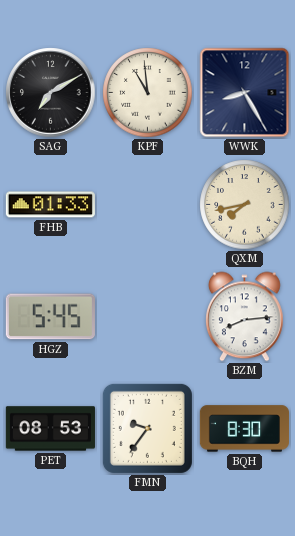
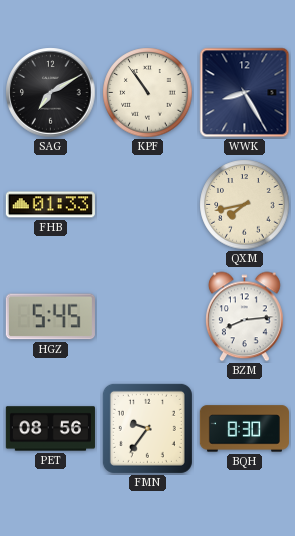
KPF: 10:59 -> 10:54 (148, 93)
PET: 08:53 -> 08:56 (50, 429)
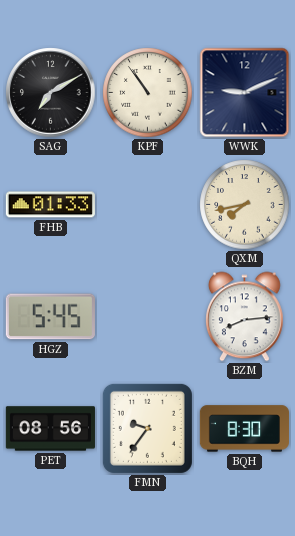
WWK: 8:25 -> 9:11 (245, 93)
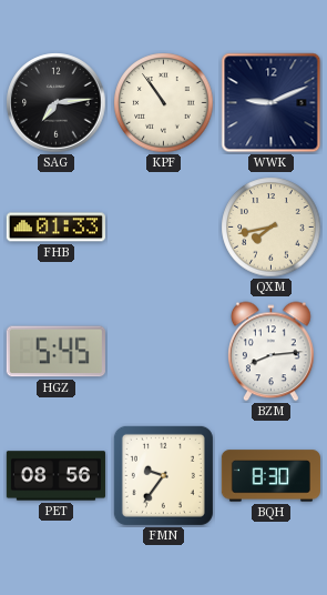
SAG: 7:10 -> 7:14 (57, 103)
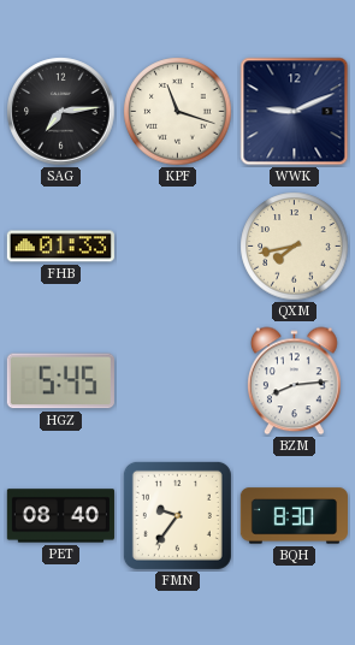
KPF: 10:54 -> 11:18 (178, 112)
PET: 08:56 -> 08:40 (60, 516)
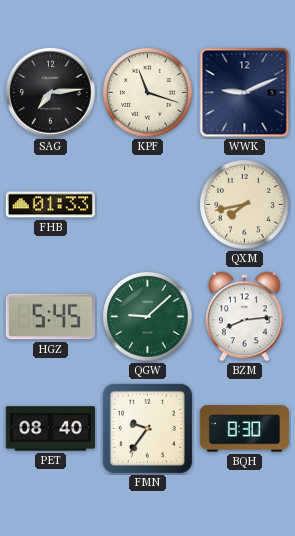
QGW: none -> 9:08 (148, 317)
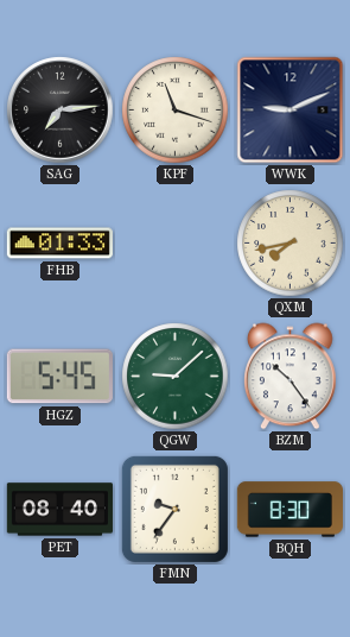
BZM: 8:14 -> 10:24 (291, 377)
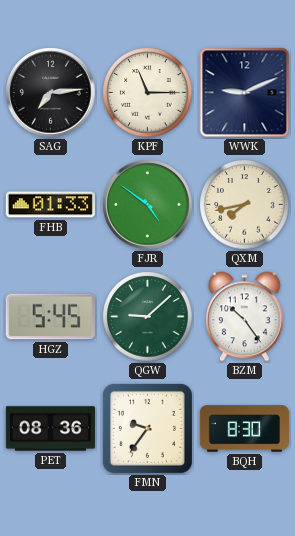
KPF: 11:18 -> 11:15 (148, 93)
FJR: none -> 4:51 (148, 205)
PET: 08:40 -> 08:36 (50, 429)
